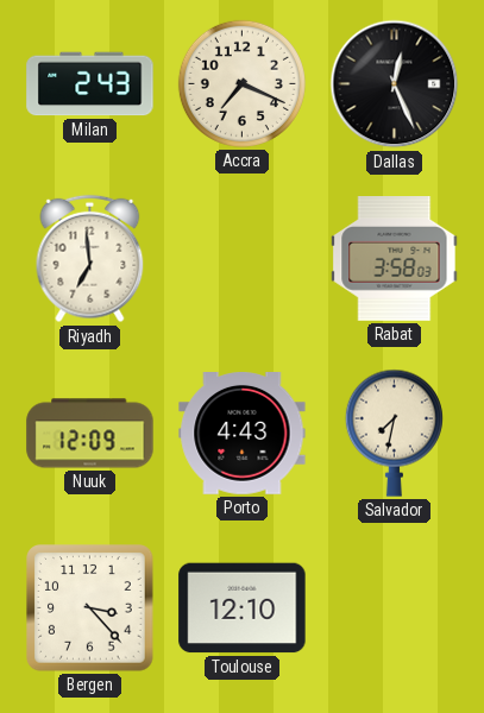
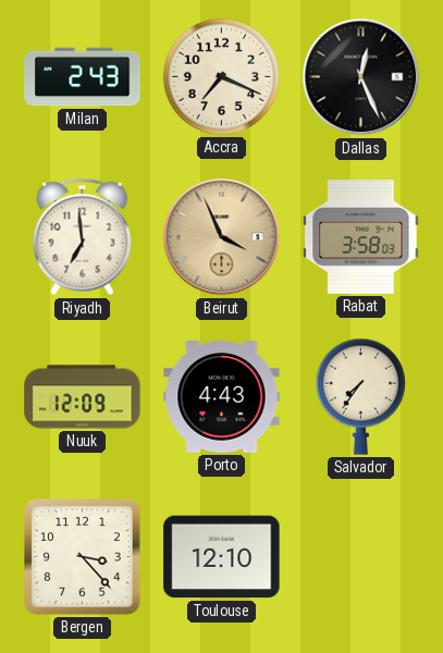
Beirut: none -> 3:56 (222, 237)
Salvador: 7:32 -> 7:36 (360, 396)
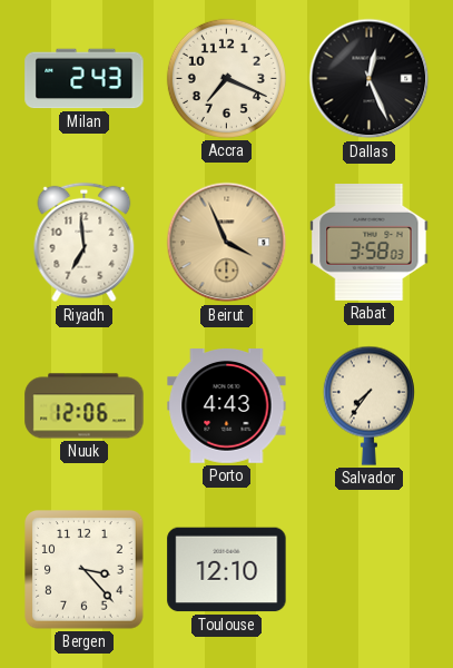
Nuuk: 12:09 -> 12:06 (85, 406)
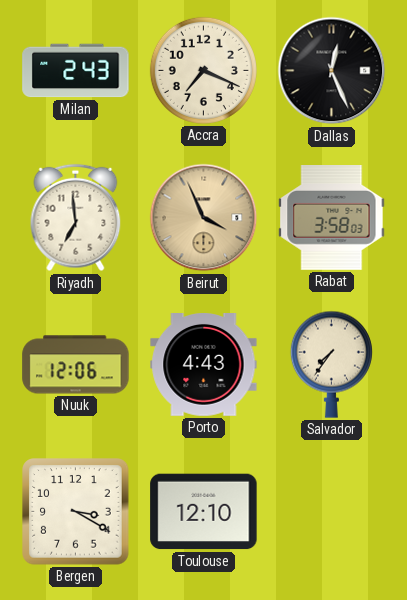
Bergen: 3:23 -> 3:20 (76, 512)
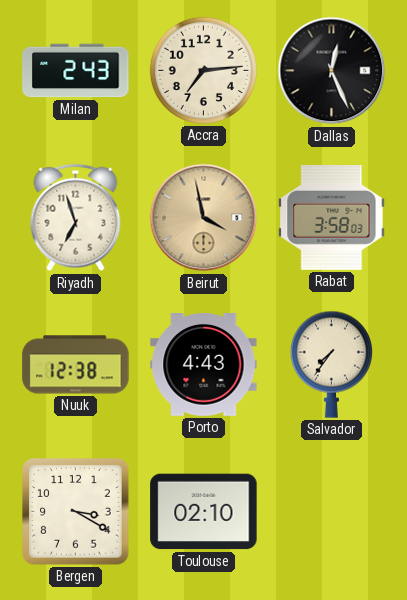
Accra: 7:19 -> 7:14 (203, 70)
Riyadh: 6:59 -> 6:57 (76, 218)
Beirut: 3:56 -> 3:58 (204, 218)
Nuuk: 12:06 -> 12:38 (76, 365)
Toulouse: 12:10 -> 02:10 (204, 512)
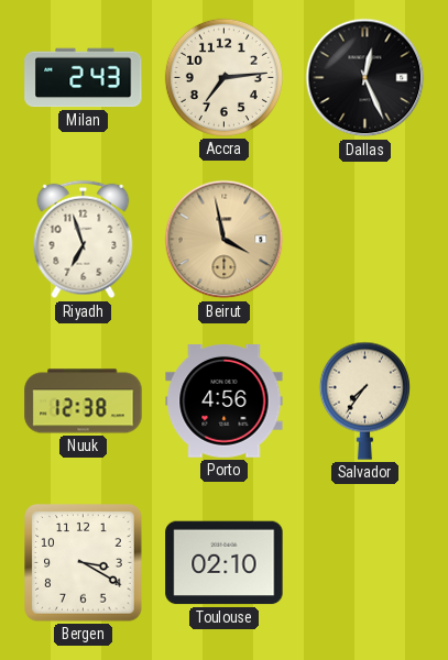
Rabat: 3:58 -> none (332, 218)
Porto: 4:43 -> 4:56 (225, 402)
